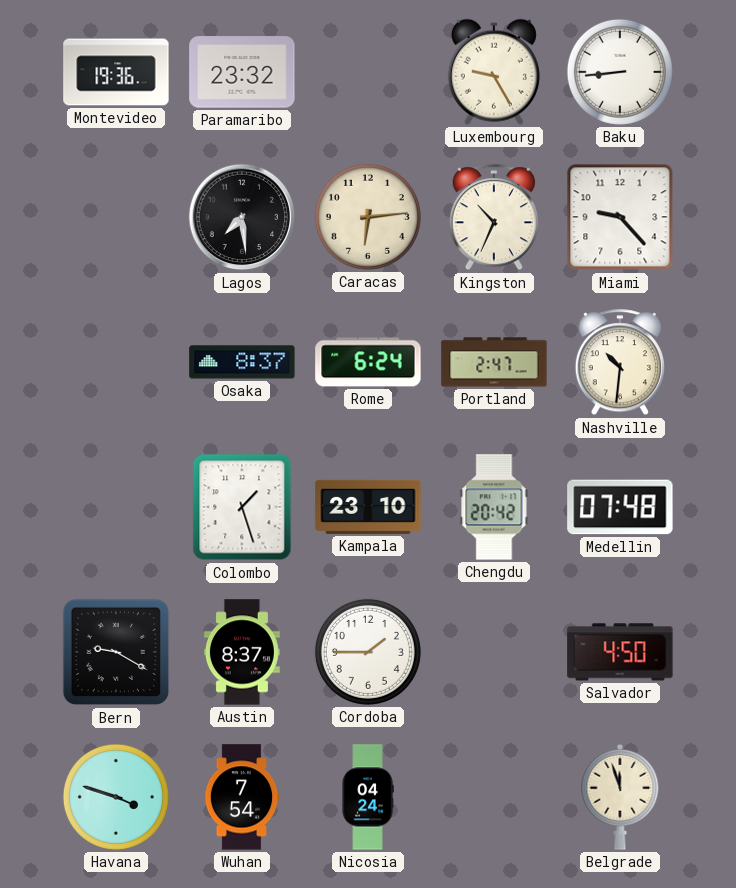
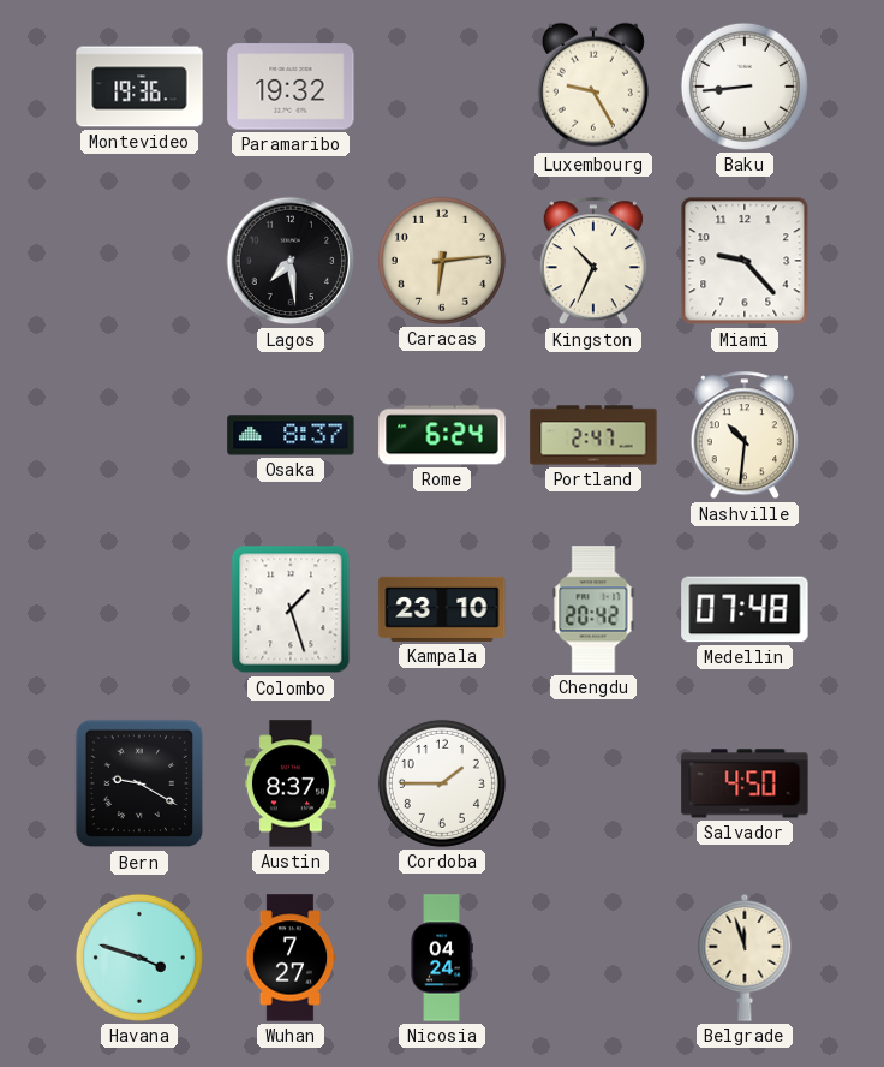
Paramaribo: 23:32 -> 19:32 (291, 87)
Wuhan: 7:54 -> 7:27 (291, 958)
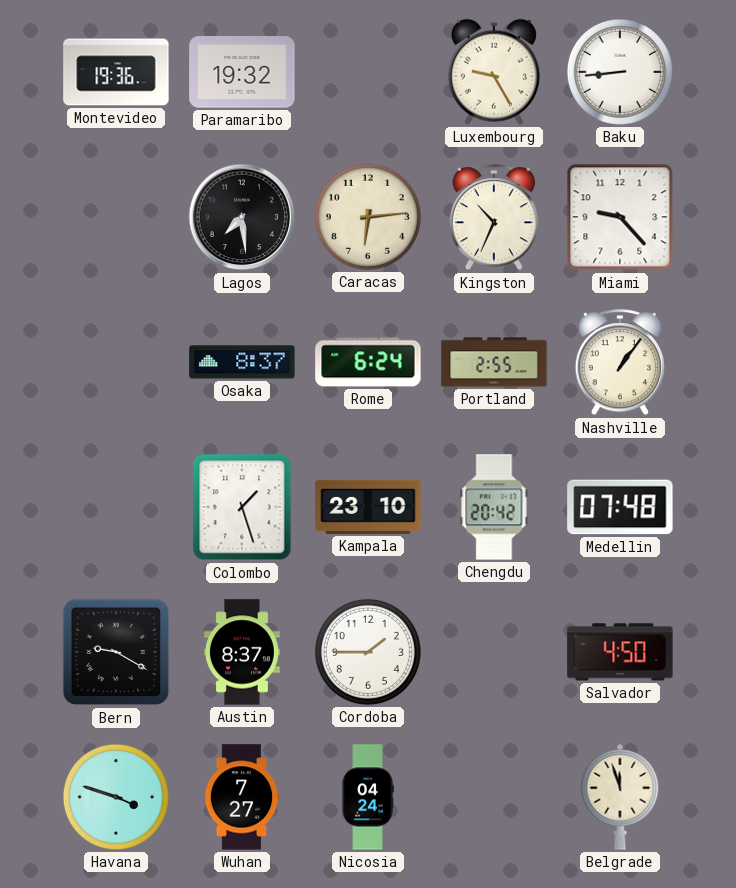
Portland: 2:47 -> 2:55 (494, 362)
Nashville: 10:31 -> 1:06 (620, 363)
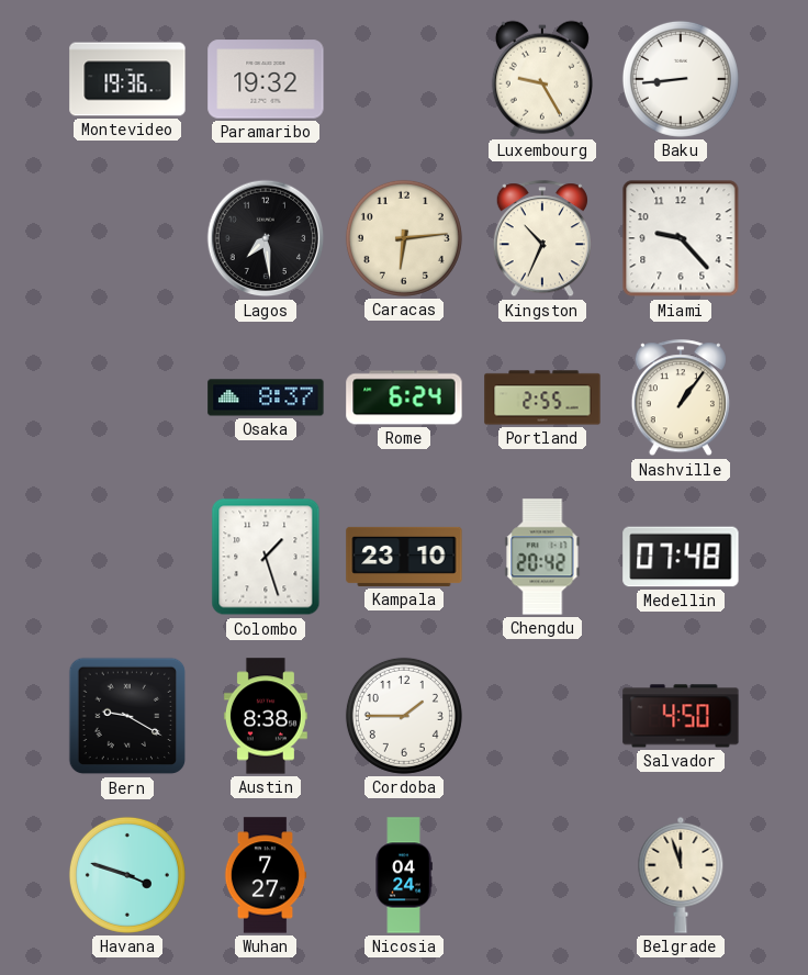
Austin: 8:37 -> 8:38 (266, 716)
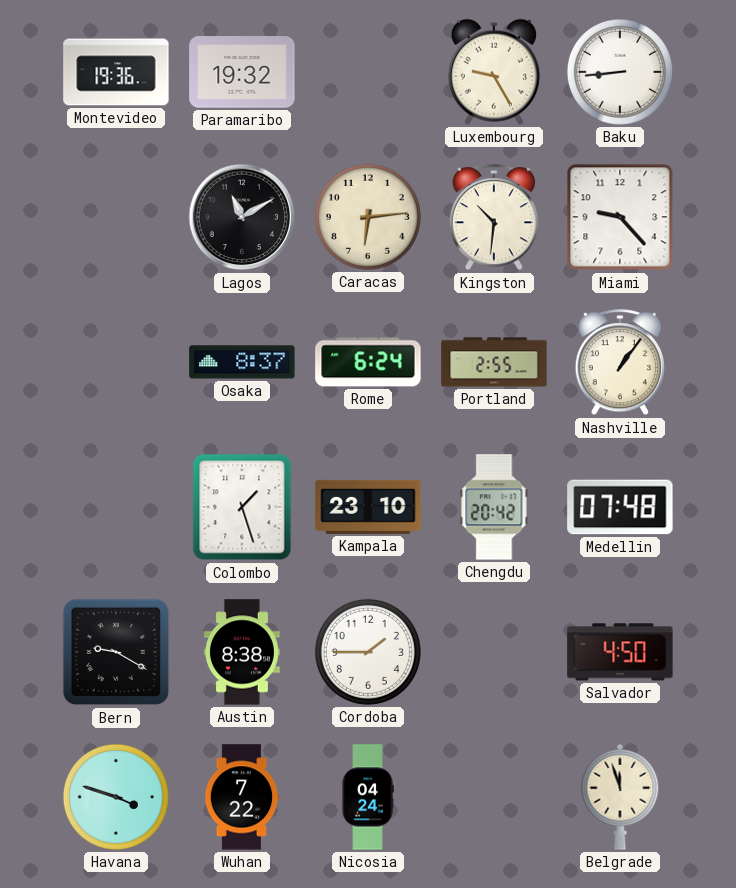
Lagos: 7:29 -> 11:10 (242, 217)
Kingston: 10:34 -> 10:31 (494, 218)
Wuhan: 7:27 -> 7:22 (242, 797)
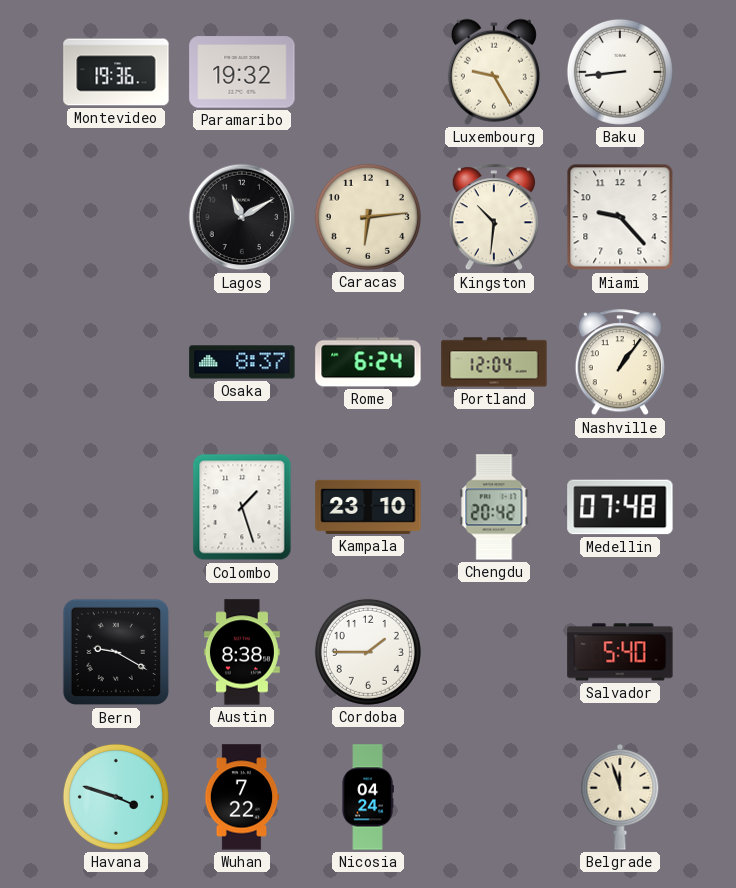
Portland: 2:55 -> 12:04 (494, 362)
Salvador: 4:50 -> 5:40 (620, 652)
